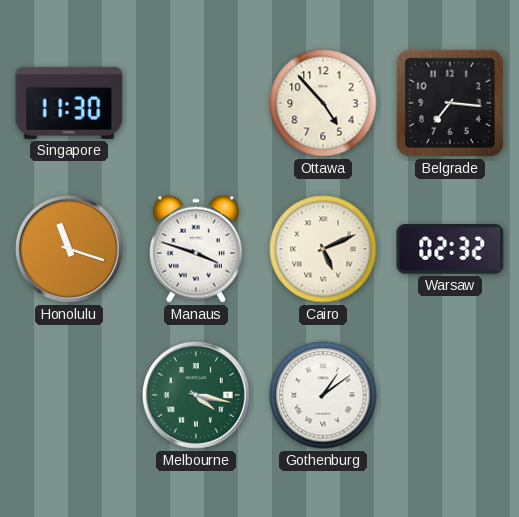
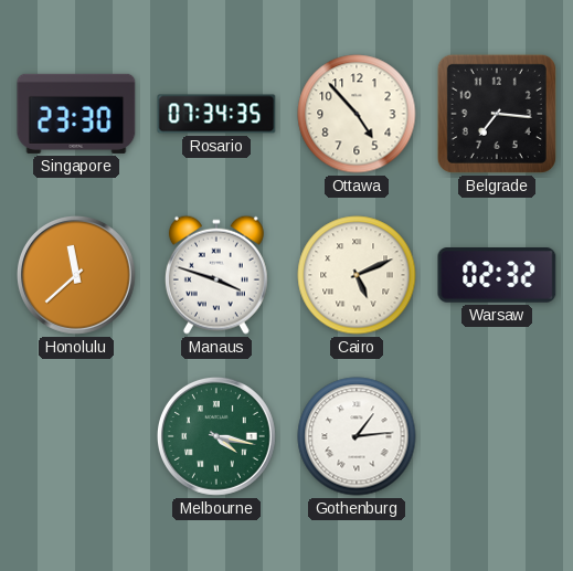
Singapore: 11:30 -> 23:30 (76, 114)
Rosario: none -> 07:34 (216, 114)
Honolulu: 11:18 -> 11:38 (76, 275)
Gothenburg: 1:09 -> 1:14 (357, 436)
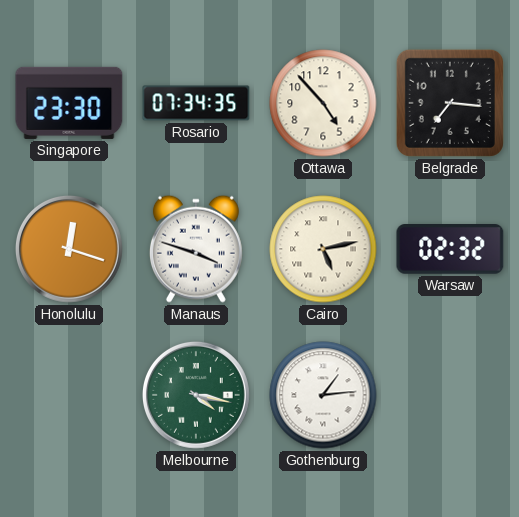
Honolulu: 11:38 -> 12:18 (69, 249)
Cairo: 5:11 -> 5:13 (323, 249)
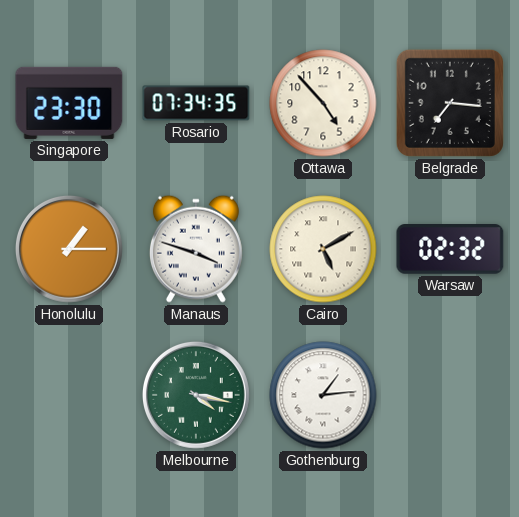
Honolulu: 12:18 -> 1:15 (69, 249)
Cairo: 5:13 -> 5:10 (323, 249)
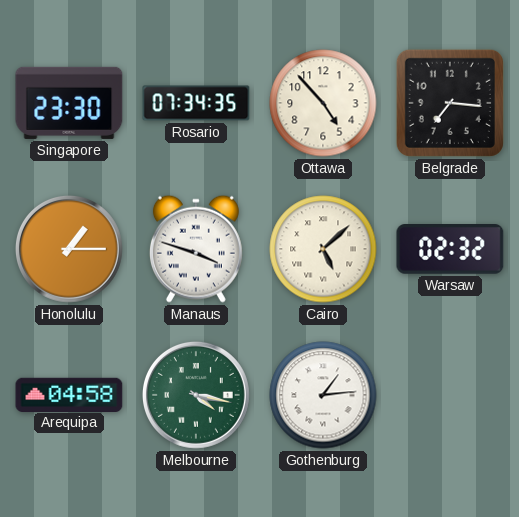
Cairo: 5:10 -> 5:08 (323, 249)
Arequipa: none -> 04:58 (69, 394)
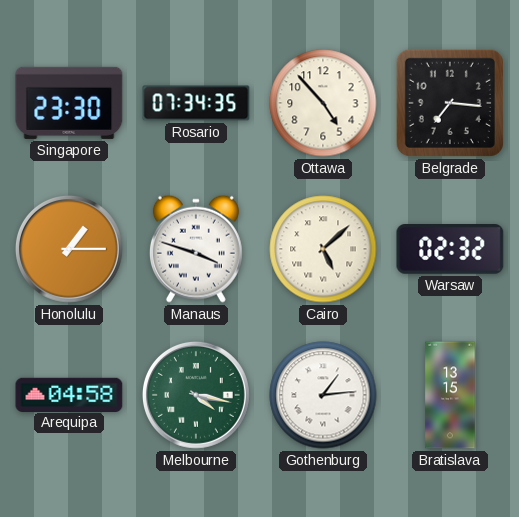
Bratislava: none -> 13:15 (450, 395)
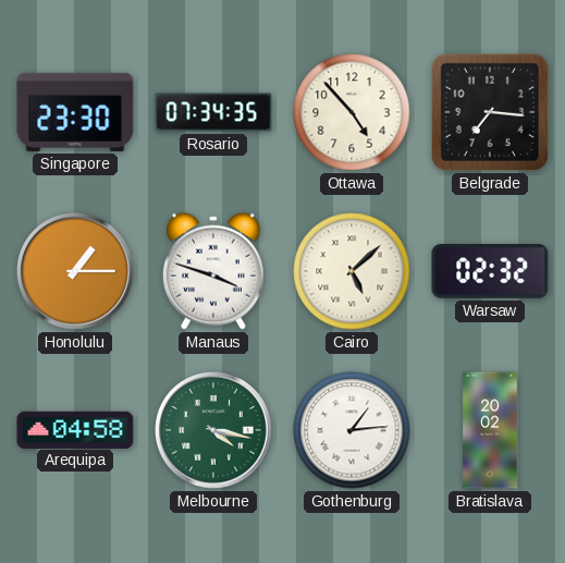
Bratislava: 13:15 -> 20:02 (490, 430)
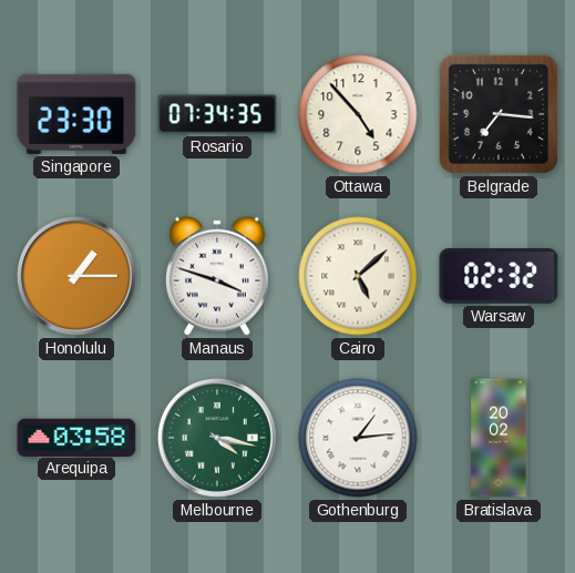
Arequipa: 04:58 -> 03:58 (76, 437)
